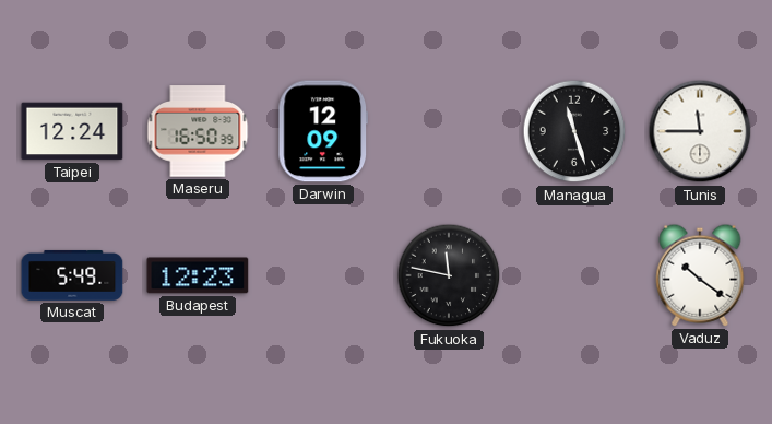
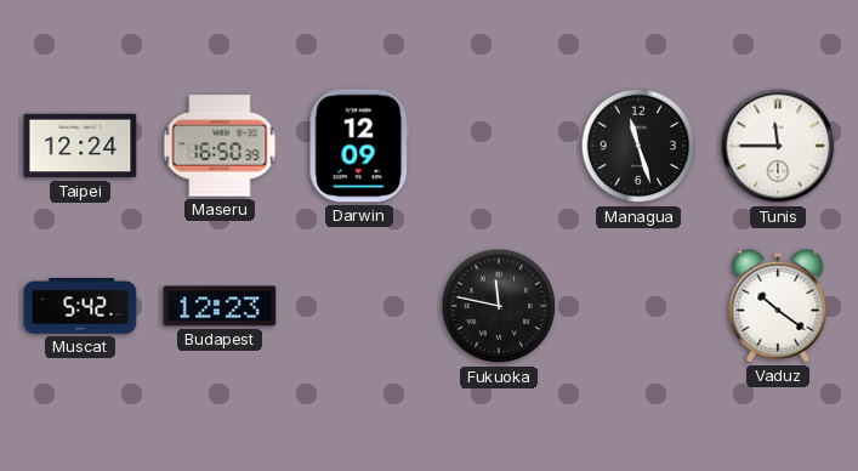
Muscat: 5:49 -> 5:42 (80, 306)
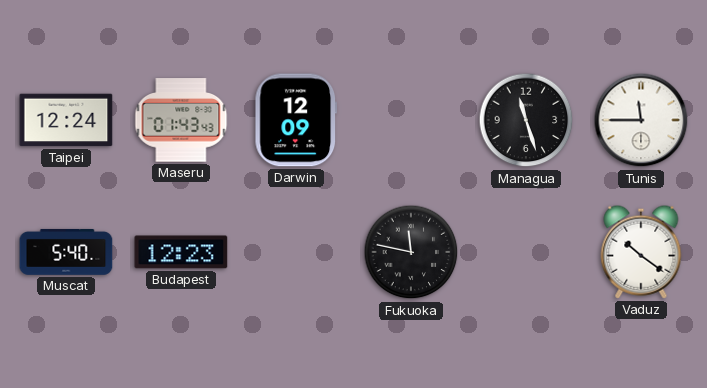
Maseru: 16:50 -> 01:43 (181, 120)
Muscat: 5:42 -> 5:40 (66, 252)
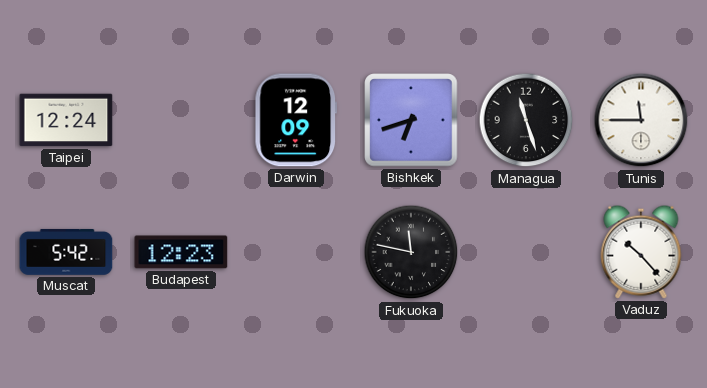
Maseru: 01:43 -> none (181, 120)
Bishkek: none -> 6:42 (411, 120)
Muscat: 5:40 -> 5:42 (66, 252)
Vaduz: 10:21 -> 10:23 (641, 252)
